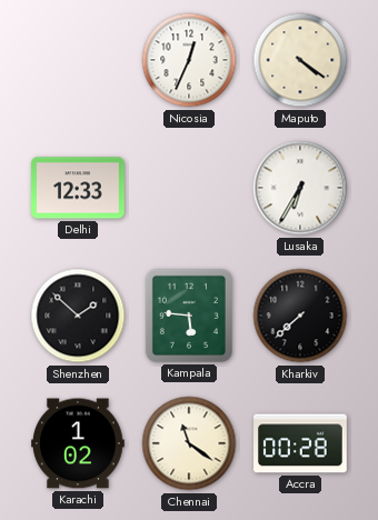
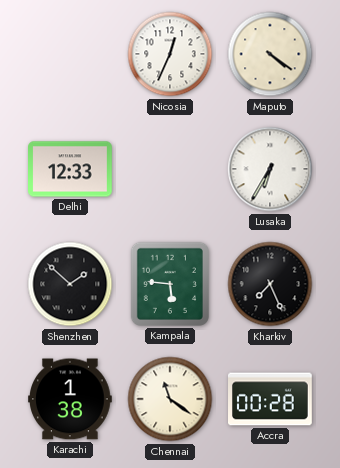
Kharkiv: 7:38 -> 7:26 (270, 284)
Karachi: 1:02 -> 1:38 (71, 399)
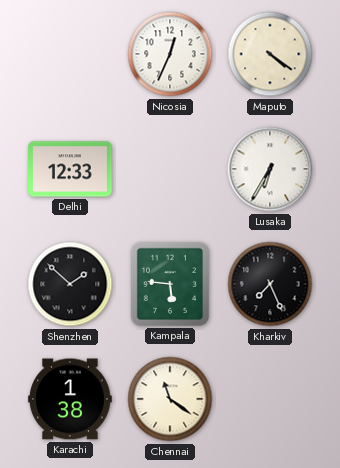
Accra: 00:28 -> none (271, 399)
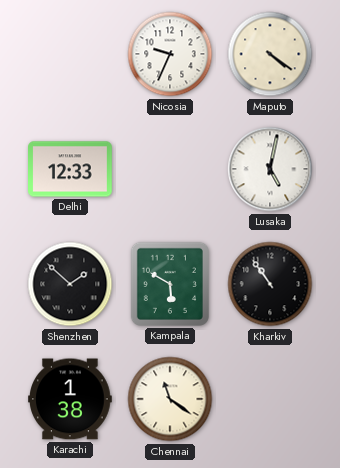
Nicosia: 12:34 -> 9:34 (170, 54)
Lusaka: 6:35 -> 5:02 (270, 169)
Kampala: 5:46 -> 5:50 (170, 284)
Kharkiv: 7:26 -> 10:54 (270, 284)
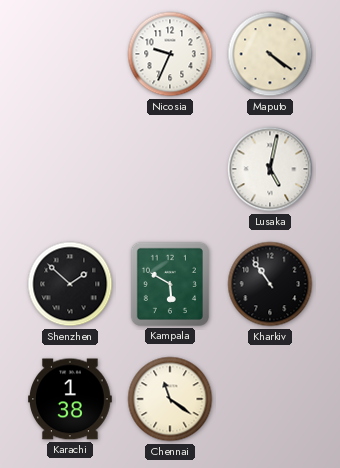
Delhi: 12:33 -> none (71, 169)
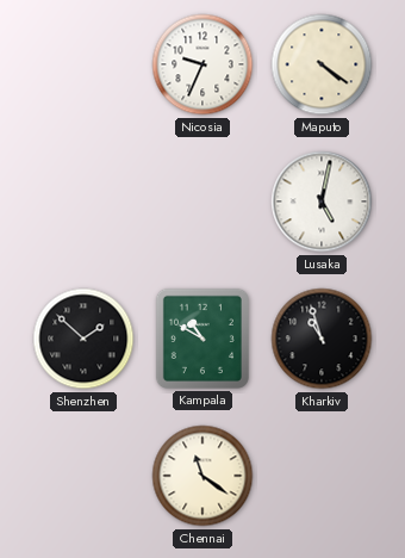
Kampala: 5:50 -> 10:50 (202, 339)
Kharkiv: 10:54 -> 10:57 (322, 339)
Karachi: 1:38 -> none (71, 399)
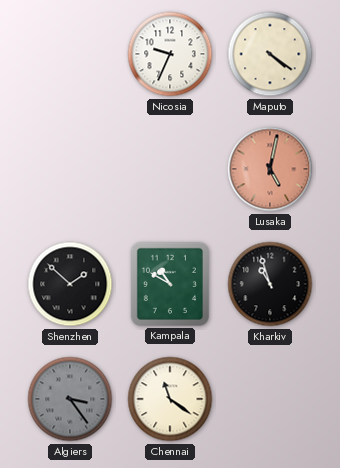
Lusaka dial: white -> salmon (270, 169)
Algiers: none -> 3:24 (70, 399)
